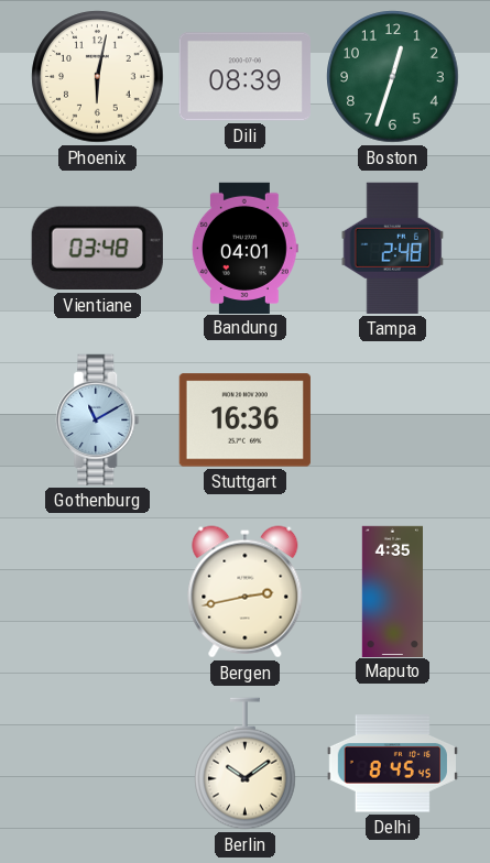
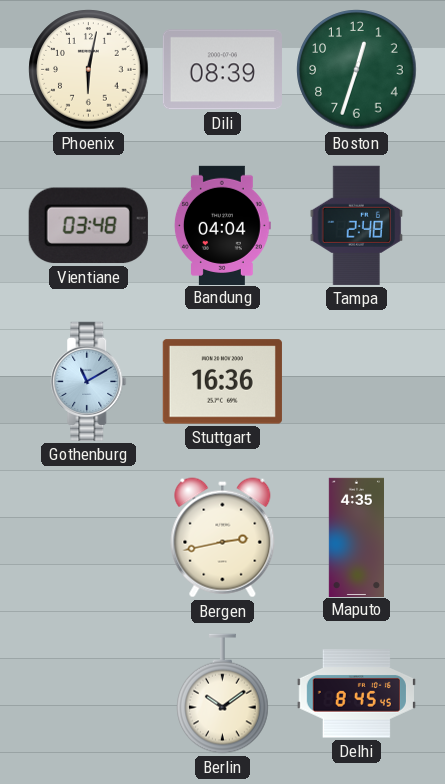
Bandung: 04:01 -> 04:04 (222, 225)
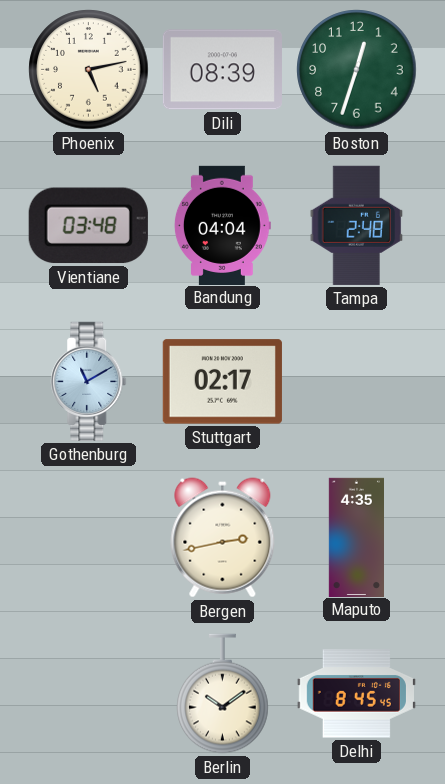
Phoenix: 6:02 -> 5:13 (89, 70)
Stuttgart: 16:36 -> 02:17 (222, 382)
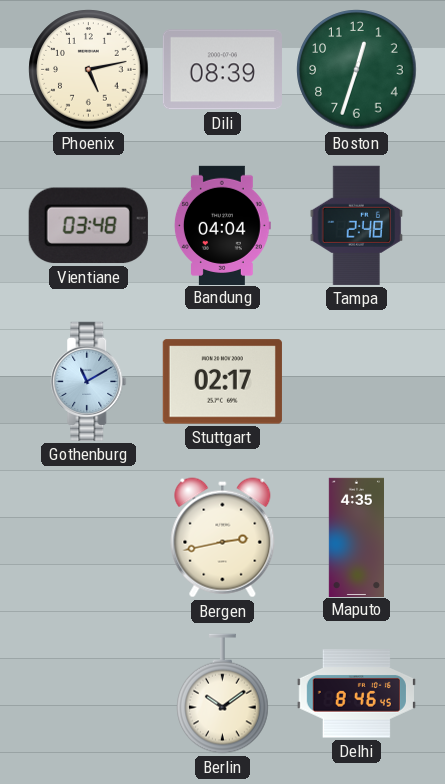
Delhi: 8:45 -> 8:46 (356, 694)
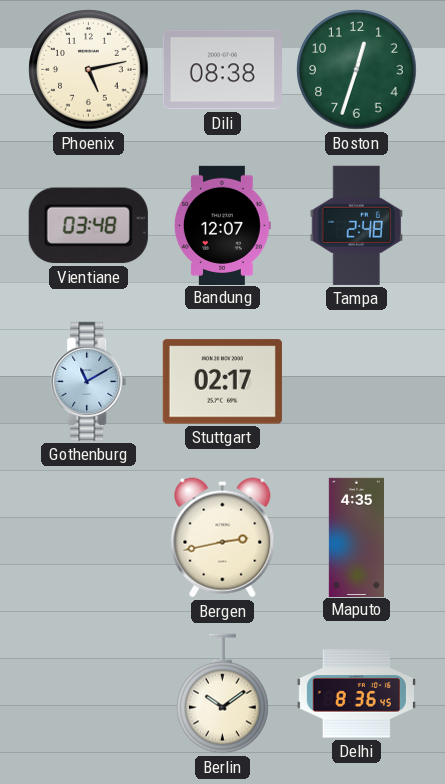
Dili: 08:39 -> 08:38 (222, 70)
Bandung: 04:04 -> 12:07 (222, 225)
Delhi: 8:46 -> 8:36 (356, 694)
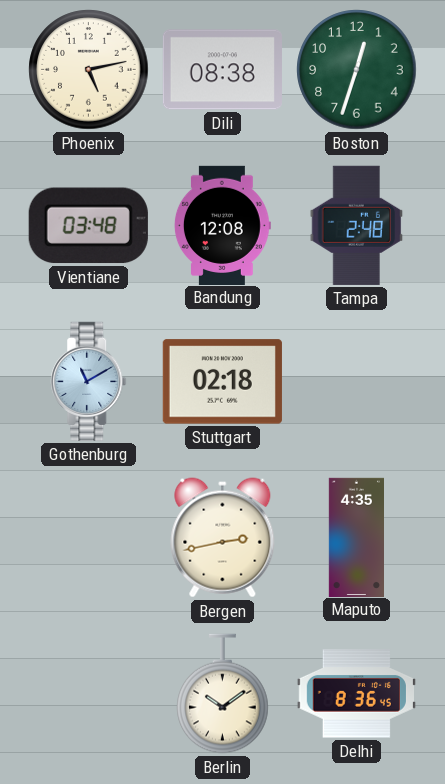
Bandung: 12:07 -> 12:08 (222, 225)
Stuttgart: 02:17 -> 02:18 (222, 382)
